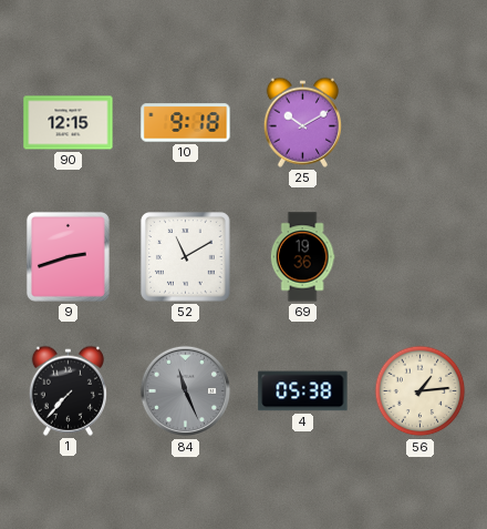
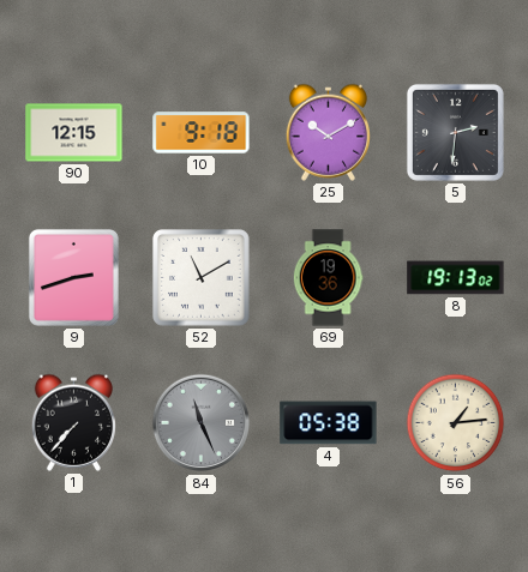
5: none -> 2:31 (455, 132)
8: none -> 19:13 (456, 278)
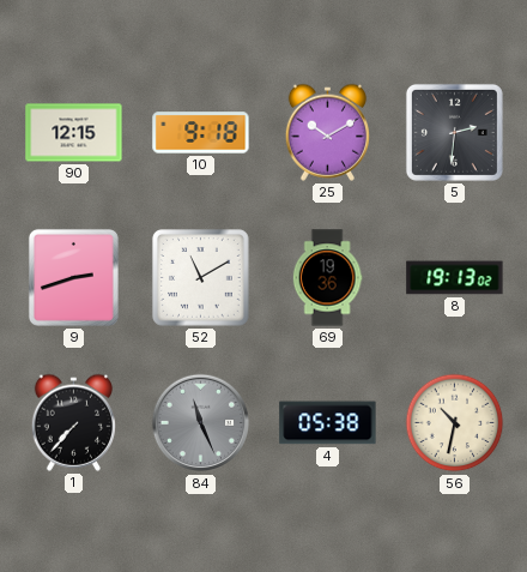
56: 1:14 -> 10:32 (455, 423)
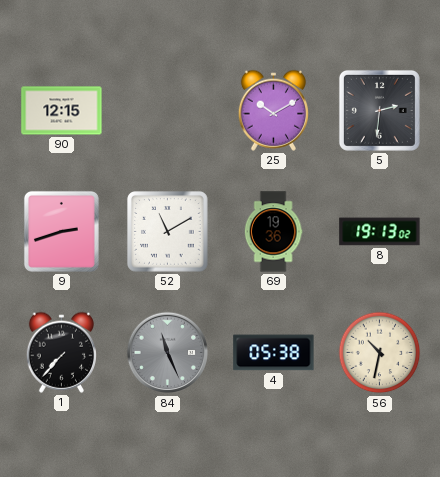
10: 9:18 -> none (201, 133)
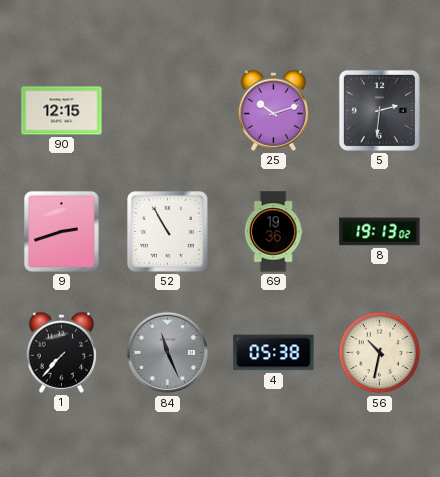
25: 10:10 -> 10:12 (273, 110)
52: 11:10 -> 10:55 (168, 232)
